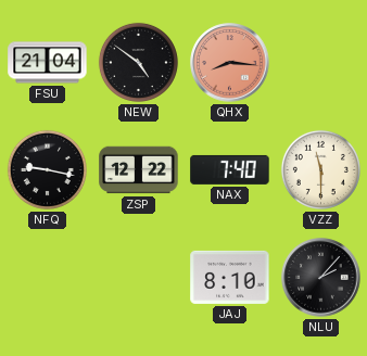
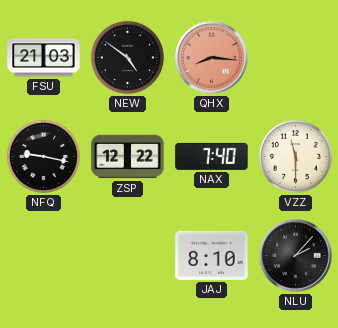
FSU: 21:04 -> 21:03 (44, 58)
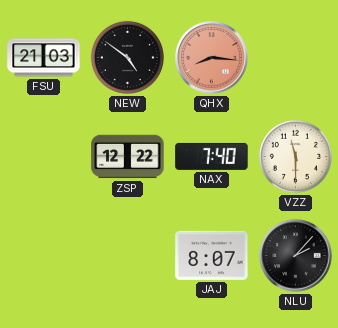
NFQ: 9:17 -> none (43, 156)
JAJ: 8:10 -> 8:07 (212, 255)
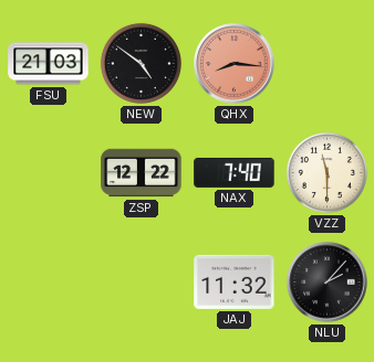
JAJ: 8:07 -> 11:32 (235, 281)
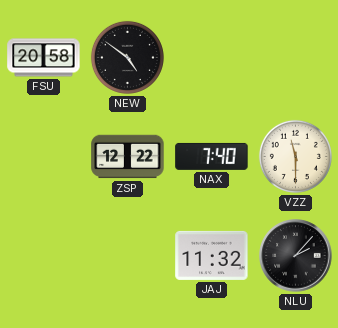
FSU: 21:03 -> 20:58 (44, 58)
QHX: 8:16 -> none (235, 64)
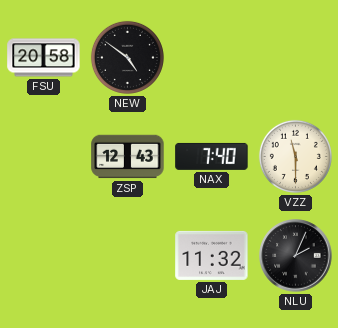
ZSP: 12:22 -> 12:43 (128, 157)
NLU: 2:07 -> 2:04 (296, 256)
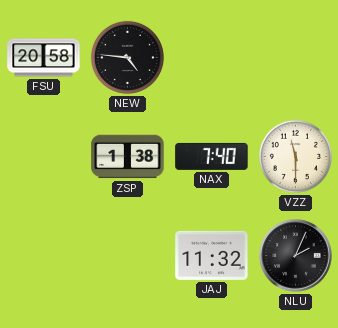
NEW: 4:51 -> 4:46 (127, 57)
ZSP: 12:43 -> 1:38 (128, 157)
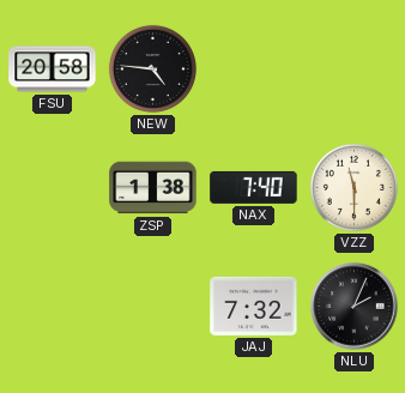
JAJ: 11:32 -> 7:32 (254, 306)
